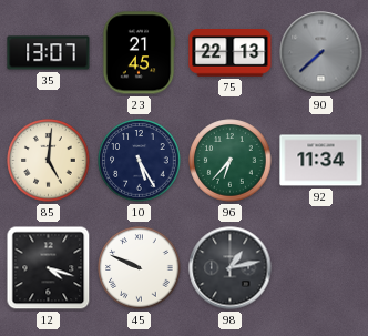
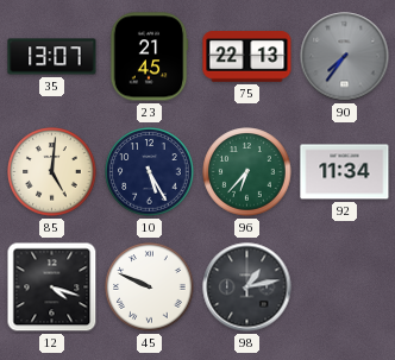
90: 7:38 -> 7:36 (345, 57)
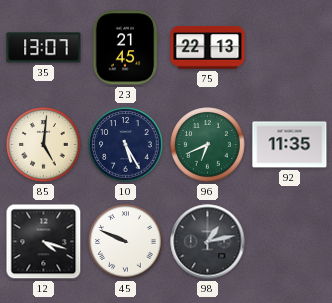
90: 7:36 -> none (345, 57)
96: 6:37 -> 6:41 (208, 145)
92: 11:34 -> 11:35 (290, 145)
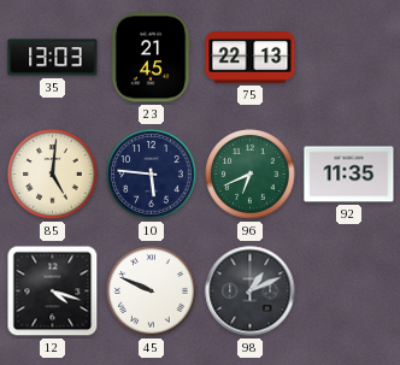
35: 13:07 -> 13:03 (53, 58)
10: 5:25 -> 5:46 (152, 175)
98: 1:13 -> 1:11 (251, 292)
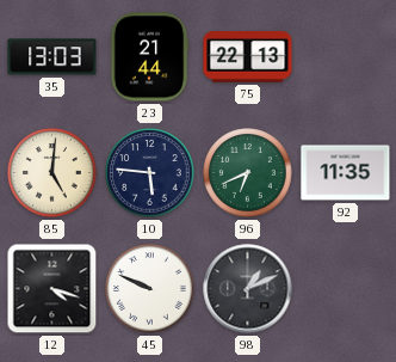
23: 21:45 -> 21:44 (149, 57)
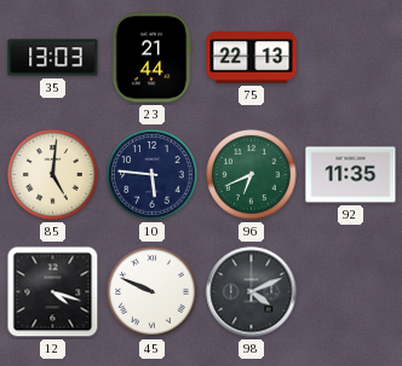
98: 1:11 -> 4:11 (252, 292)
